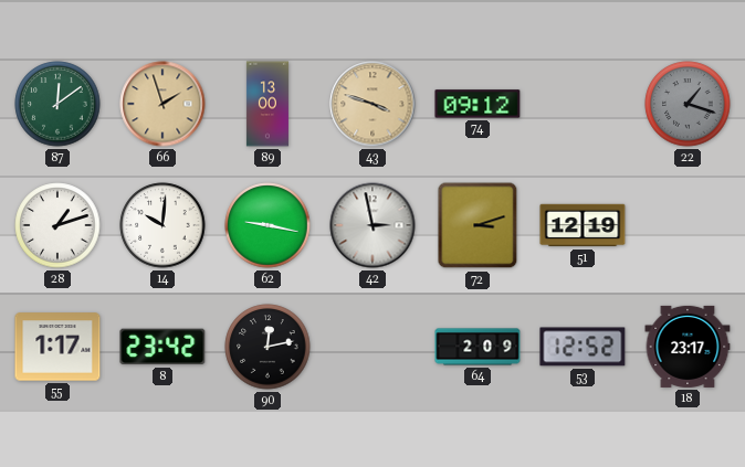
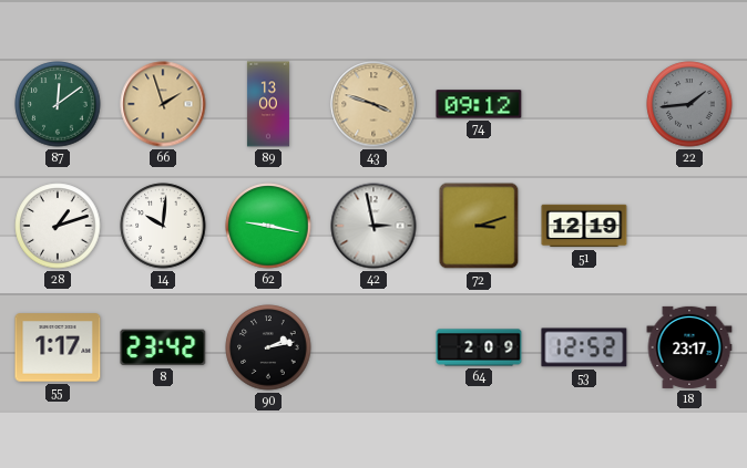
22: 1:18 -> 1:44 (689, 104)
90: 12:13 -> 2:13 (268, 347)
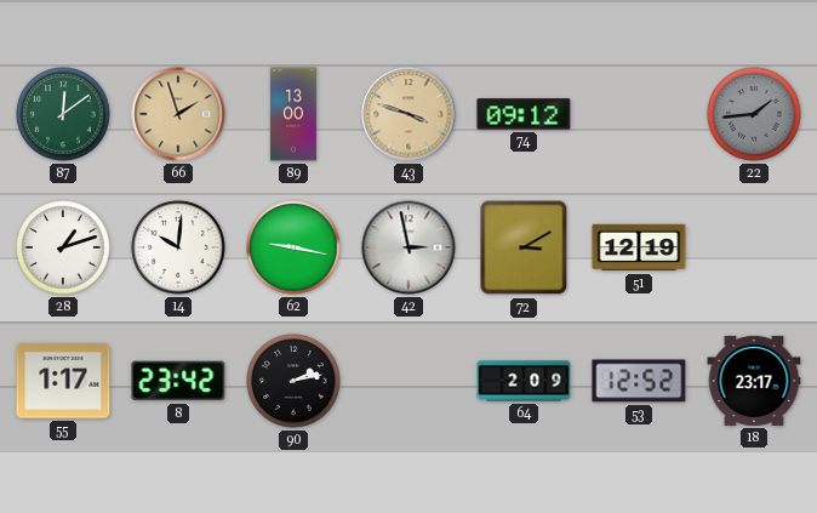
72: 3:12 -> 3:10 (524, 247)
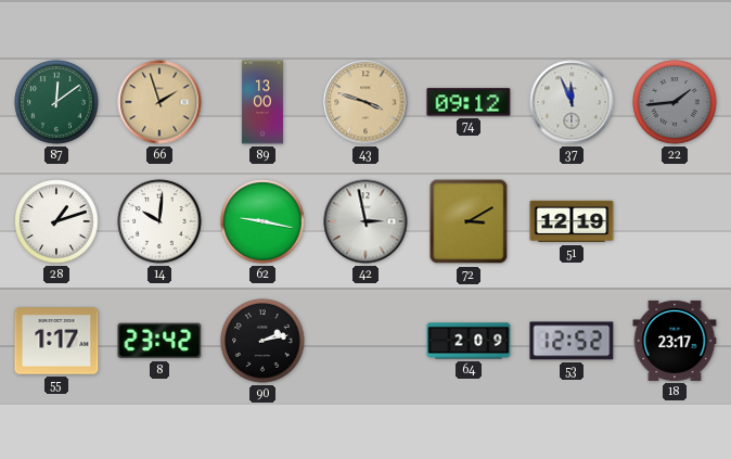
37: none -> 11:56 (572, 102)
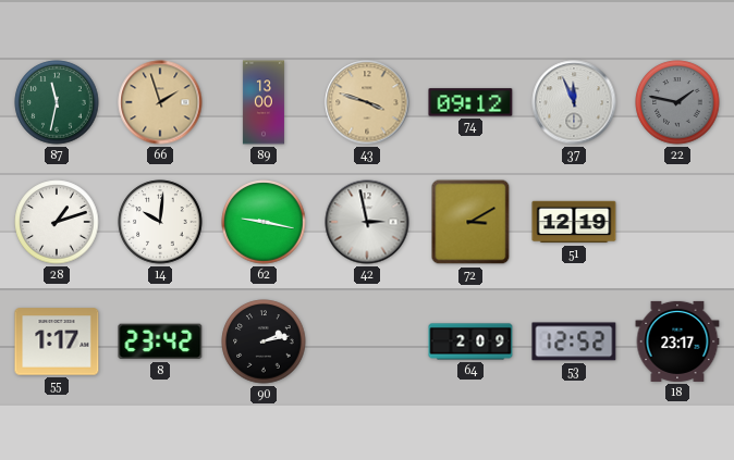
87: 12:09 -> 11:32 (57, 102)
22: 1:44 -> 1:47 (677, 102)
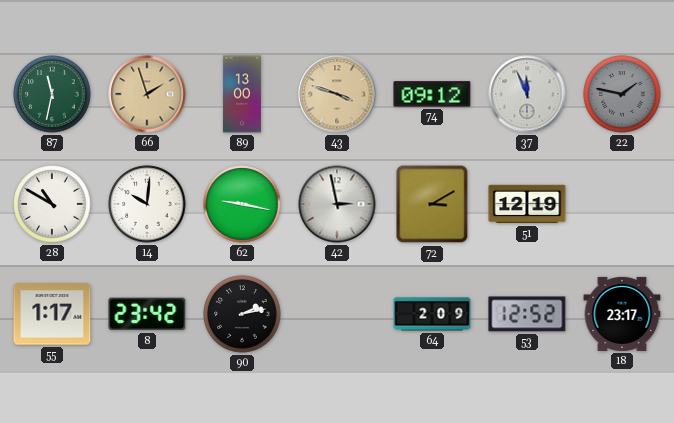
28: 1:12 -> 10:50 (52, 204)
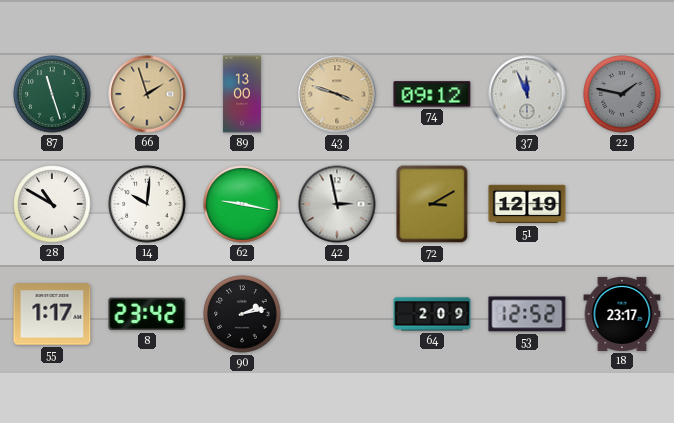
87: 11:32 -> 11:27 (52, 94)
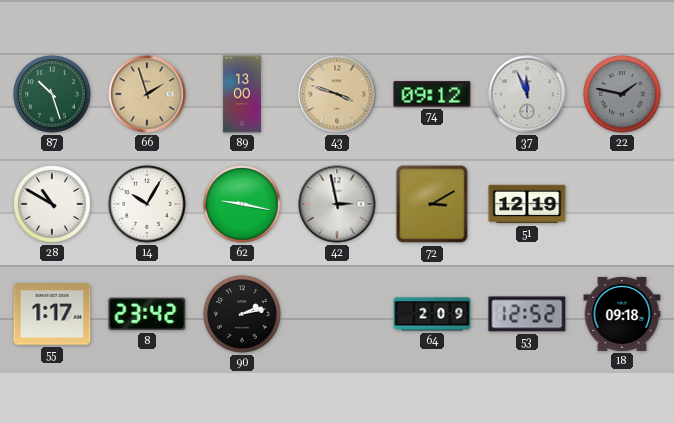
87: 11:27 -> 10:27 (52, 94)
14: 10:01 -> 10:05 (147, 204)
18: 23:17 -> 09:18 (622, 314)
